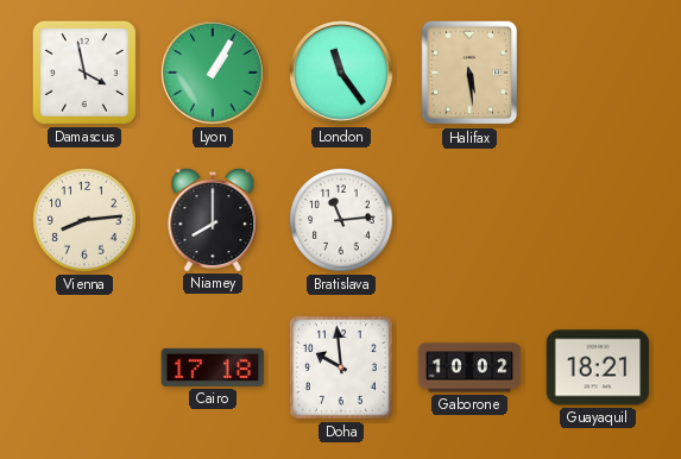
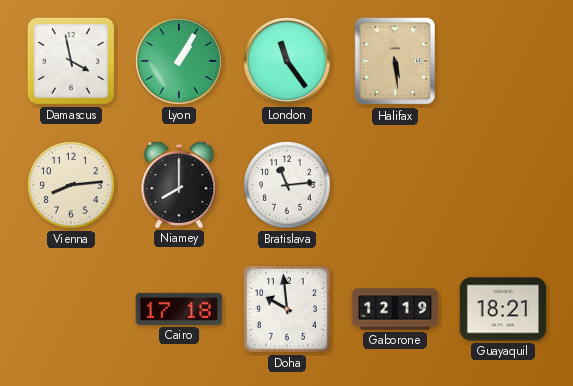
Gaborone: 10:02 -> 12:19 (395, 309)
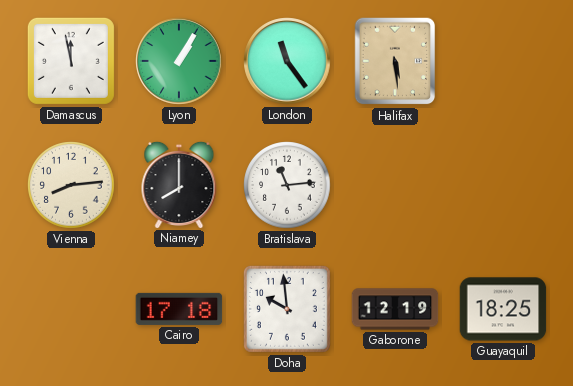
Damascus: 3:58 -> 11:58 (71, 61)
Guayaquil: 18:21 -> 18:25 (503, 309)
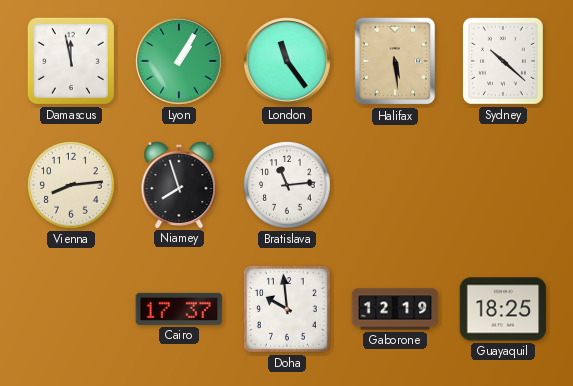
Sydney: none -> 10:22 (503, 61)
Niamey: 8:00 -> 7:57 (179, 184)
Cairo: 17:18 -> 17:37 (179, 309)
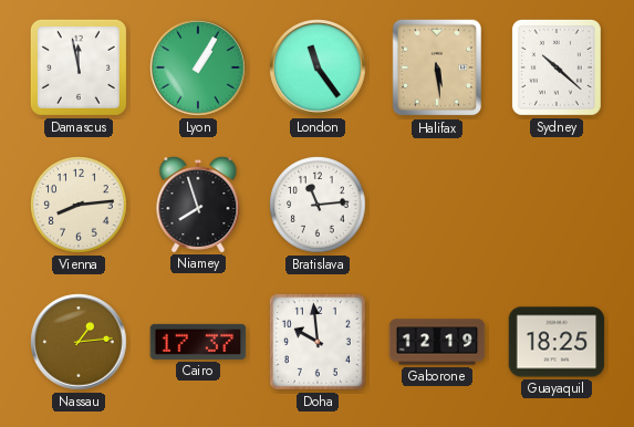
Nassau: none -> 1:14 (79, 342)
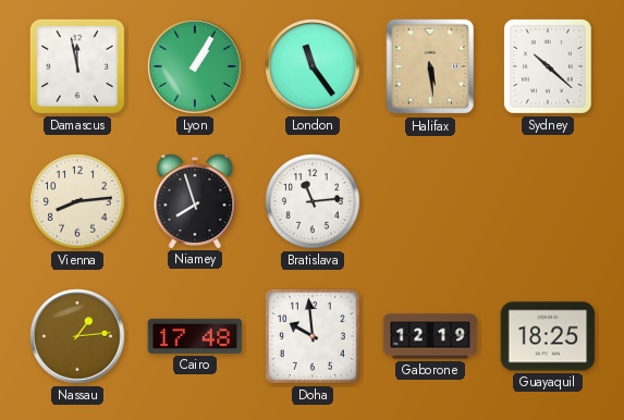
Cairo: 17:37 -> 17:48 (195, 336)
